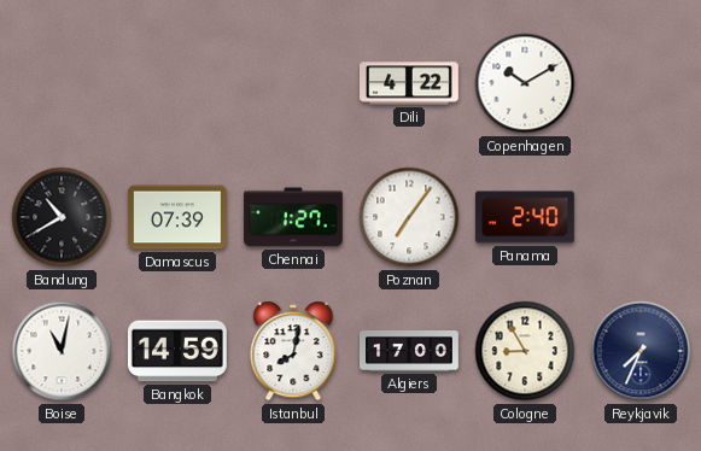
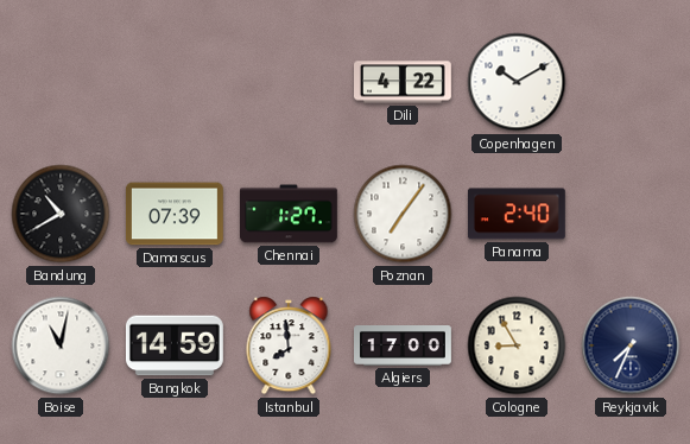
Istanbul: 8:02 -> 7:59 (289, 345)
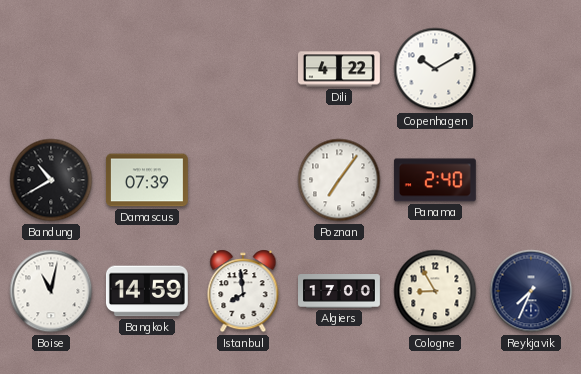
Chennai: 1:27 -> none (290, 214)
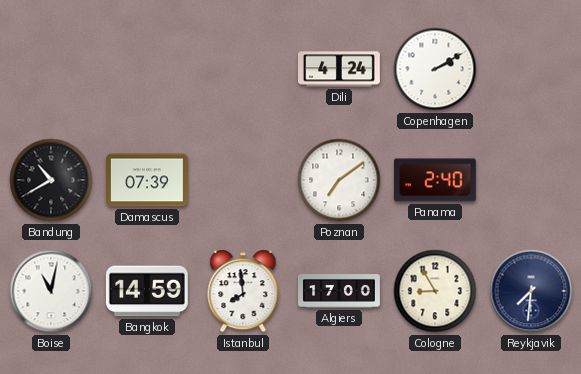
Dili: 4:22 -> 4:24 (340, 69)
Copenhagen: 10:10 -> 2:10 (435, 69)
Poznan: 7:06 -> 7:09 (339, 180)
Reykjavik: 7:34 -> 7:31 (531, 291)
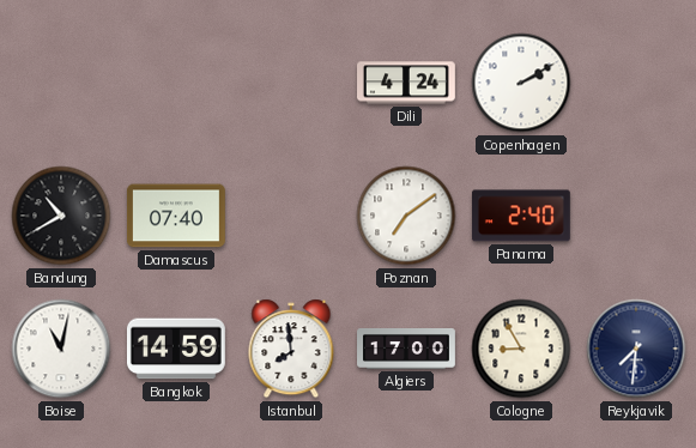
Damascus: 07:39 -> 07:40 (176, 216)
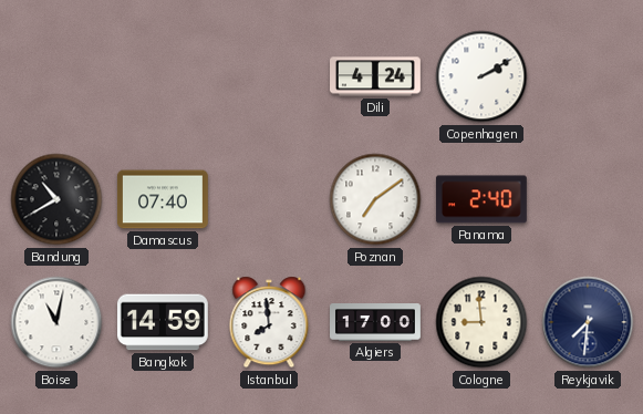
Cologne: 8:55 -> 8:59 (481, 322)
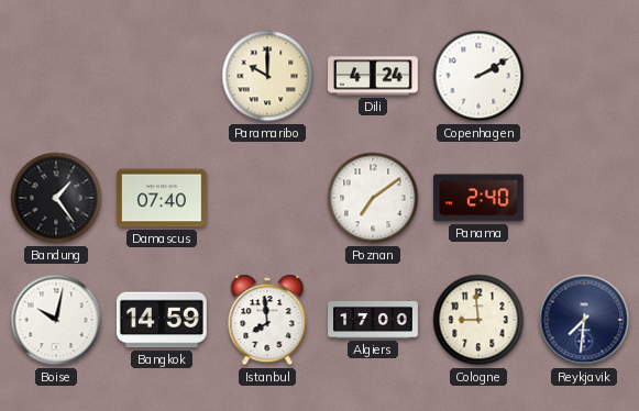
Paramaribo: none -> 10:00 (267, 76)
Bandung: 10:40 -> 1:24 (56, 198)
Boise: 11:02 -> 10:02 (56, 320)
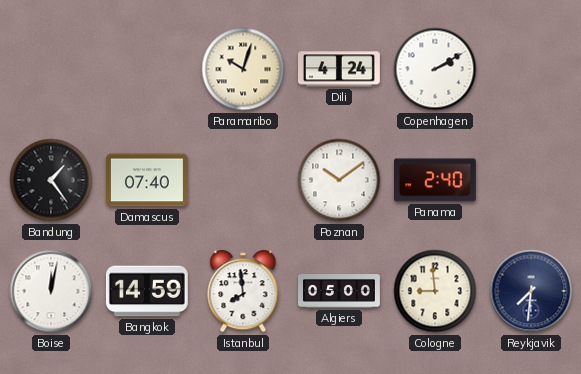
Paramaribo: 10:00 -> 10:03 (243, 69)
Poznan: 7:09 -> 10:09 (339, 180)
Boise: 10:02 -> 12:02 (51, 291)
Algiers: 17:00 -> 05:00 (340, 292)
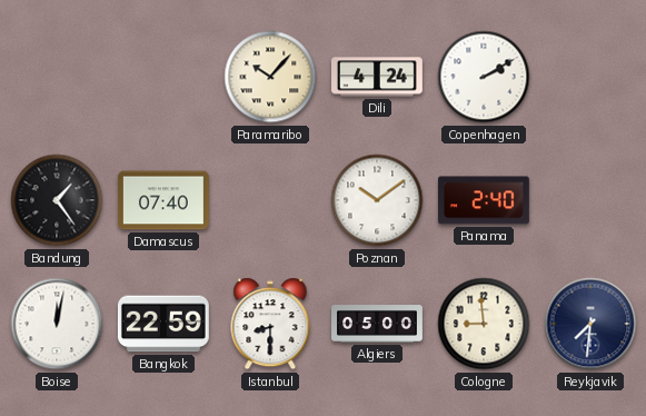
Paramaribo: 10:03 -> 10:07 (270, 77)
Bangkok: 14:59 -> 22:59 (163, 324)
Istanbul: 7:59 -> 8:30 (270, 324)
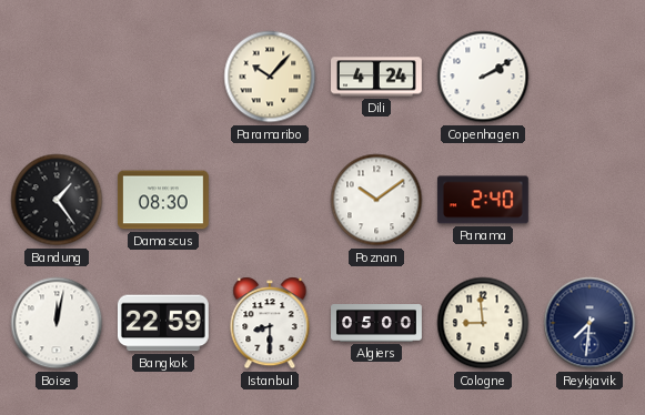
Damascus: 07:40 -> 08:30 (163, 200)
